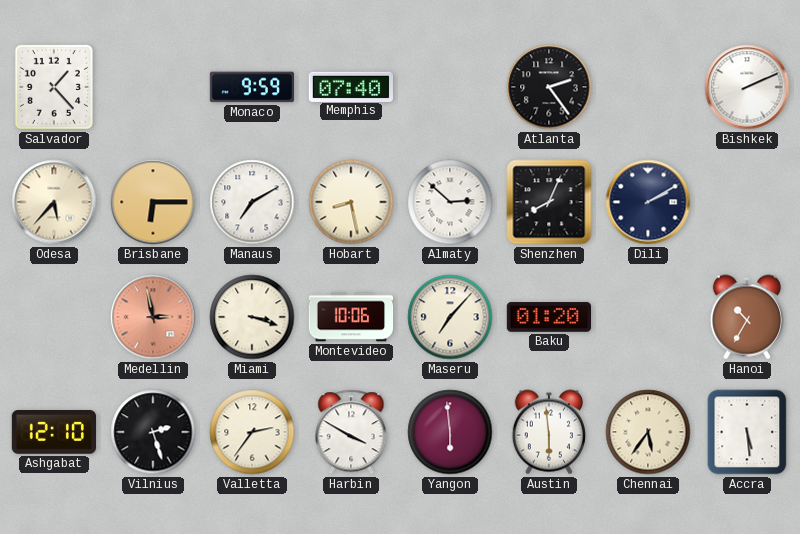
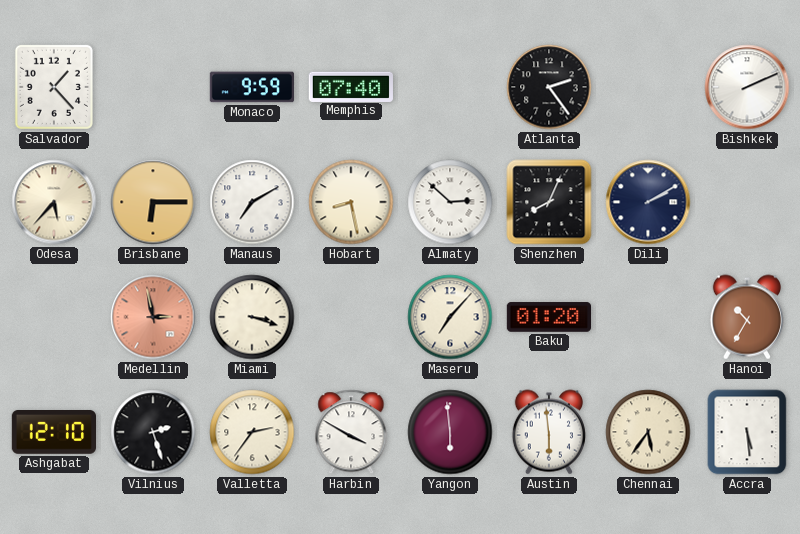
Montevideo: 10:06 -> none (351, 317)
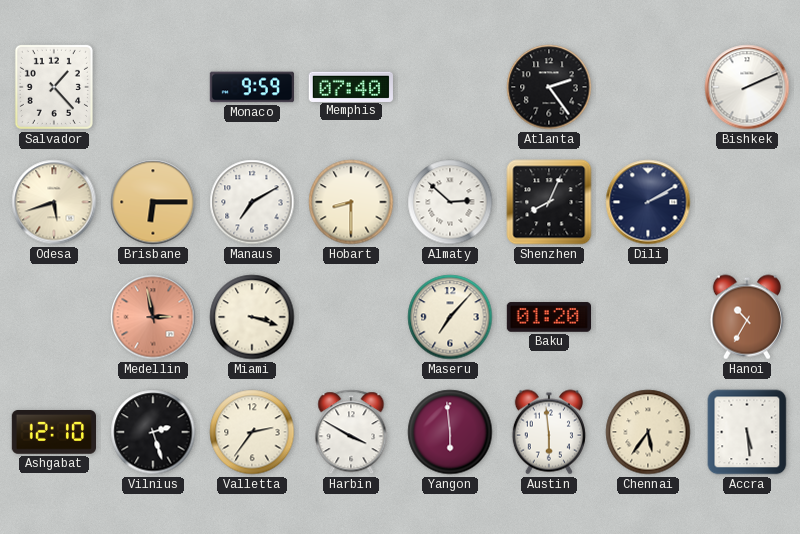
Odesa: 5:37 -> 5:42 (54, 202)
Hobart: 8:28 -> 8:30 (351, 202)
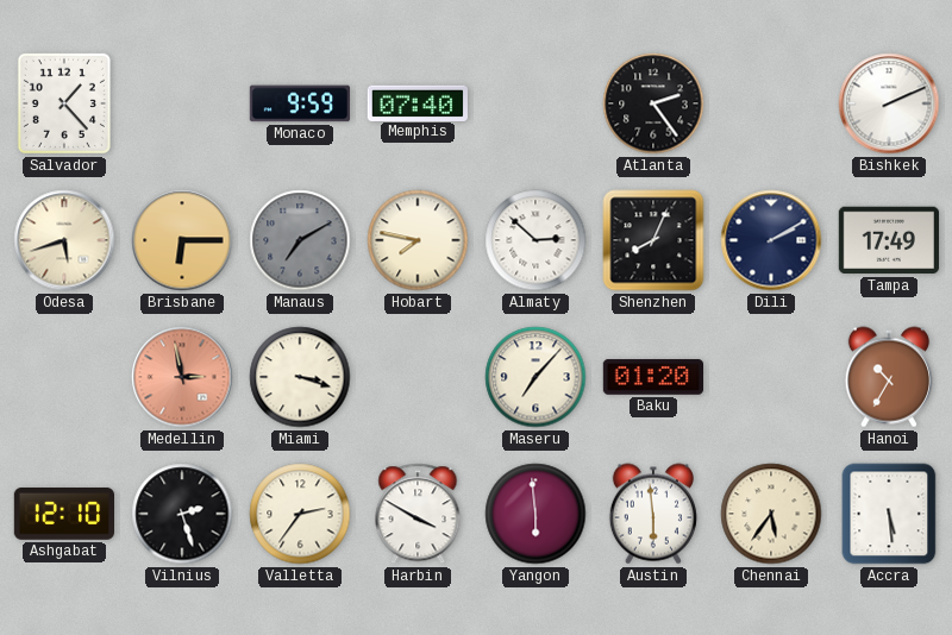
Manaus dial: white -> grey (300, 240)
Hobart: 8:30 -> 7:47 (418, 240)
Tampa: none -> 17:49 (888, 240)
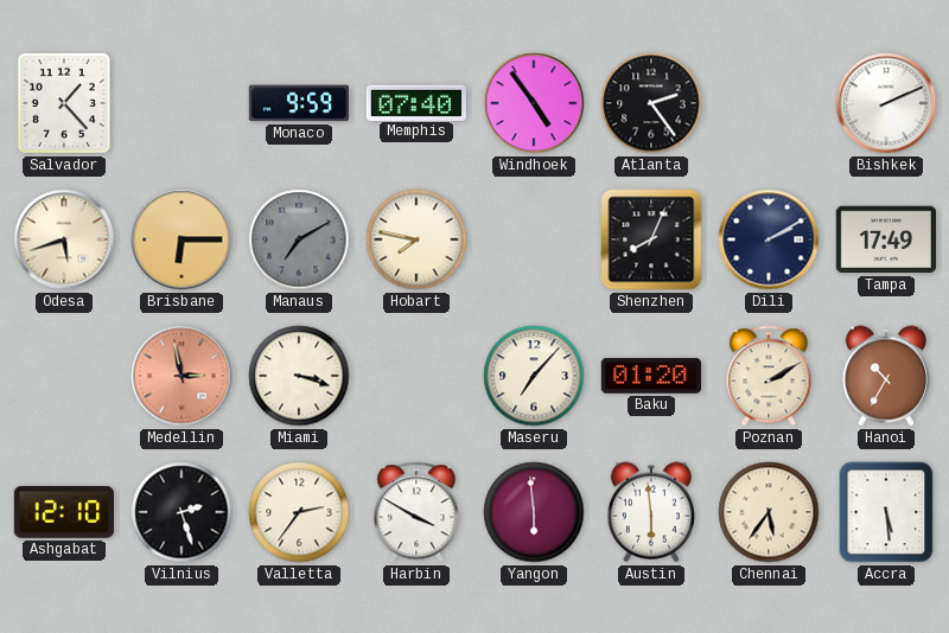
Windhoek: none -> 4:54 (534, 103)
Almaty: 2:52 -> none (535, 240)
Poznan: none -> 2:10 (769, 376)
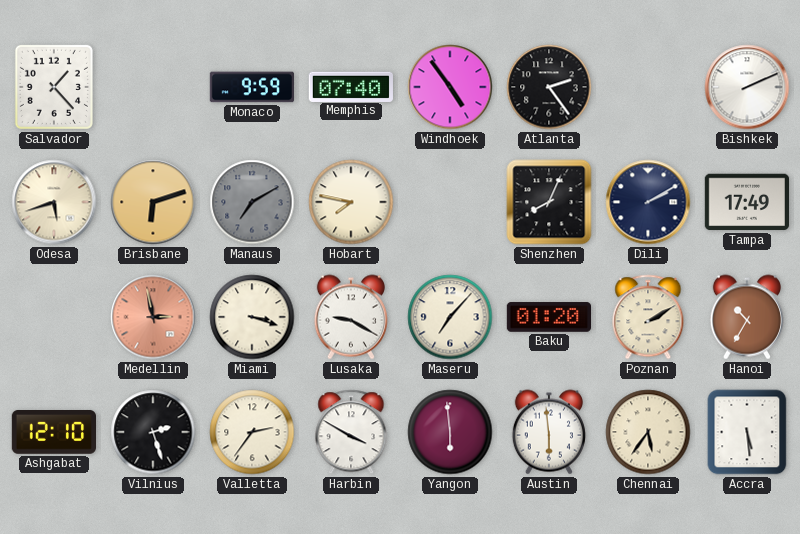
Brisbane: 6:15 -> 6:12 (153, 202)
Lusaka: none -> 9:20 (351, 317)
